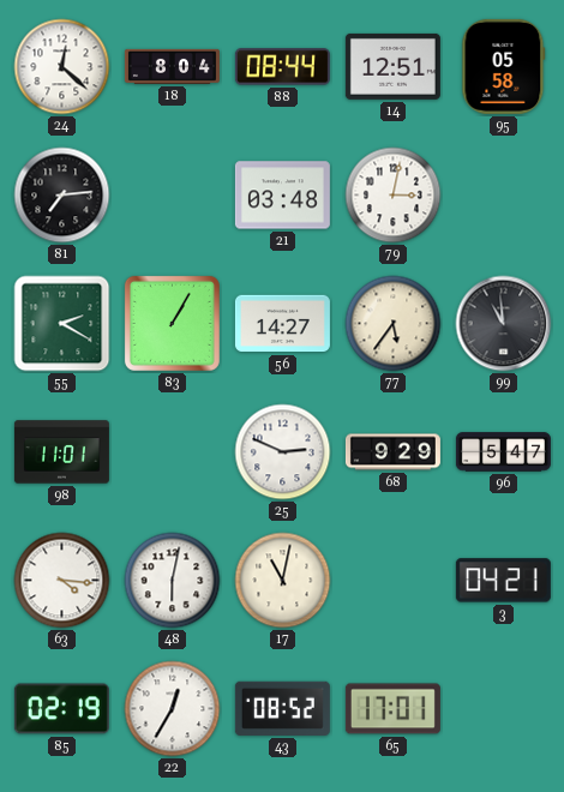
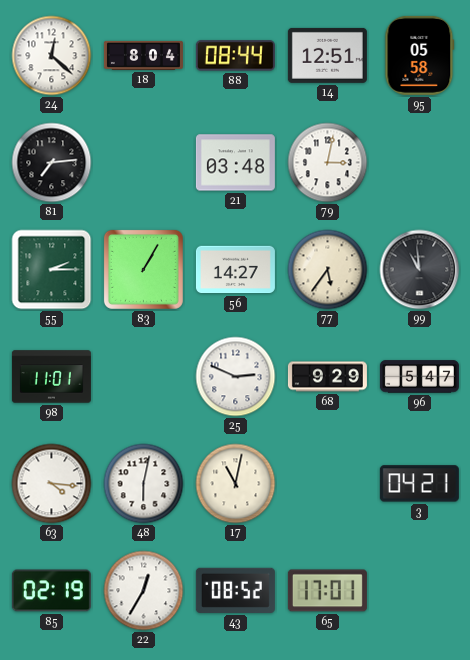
55: 2:20 -> 2:15 (52, 270)
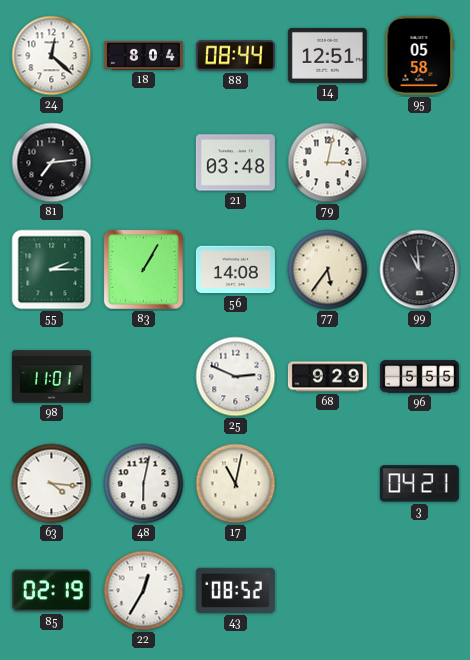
56: 14:27 -> 14:08 (235, 270)
96: 5:47 -> 5:55 (419, 377)
65: 17:01 -> none (327, 591)
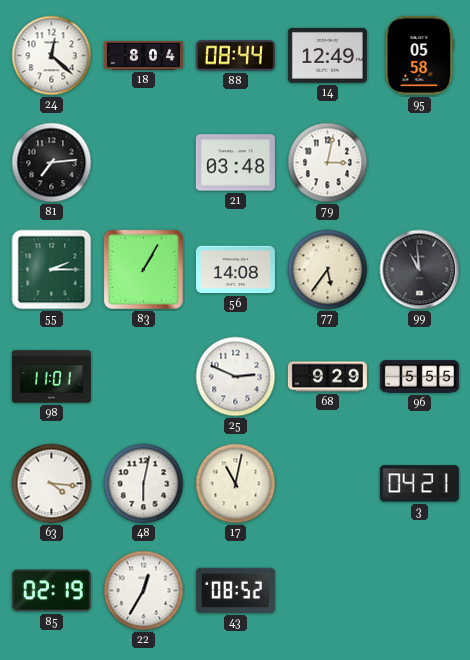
14: 12:51 -> 12:49 (327, 55)
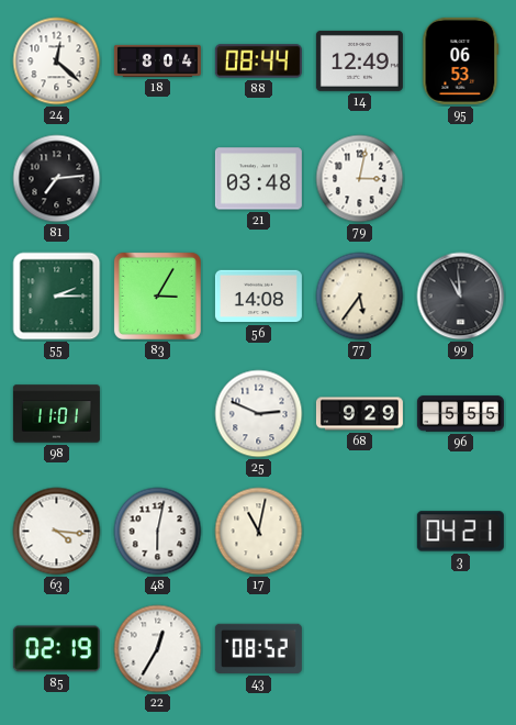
95: 05:58 -> 06:53 (461, 60)
83: 1:05 -> 3:05 (157, 295)
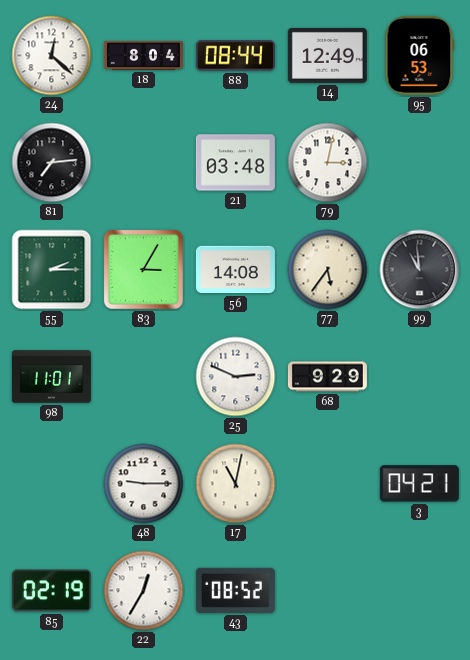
96: 5:55 -> none (460, 414)
63: 4:16 -> none (57, 532)
48: 6:02 -> 9:15 (144, 484)
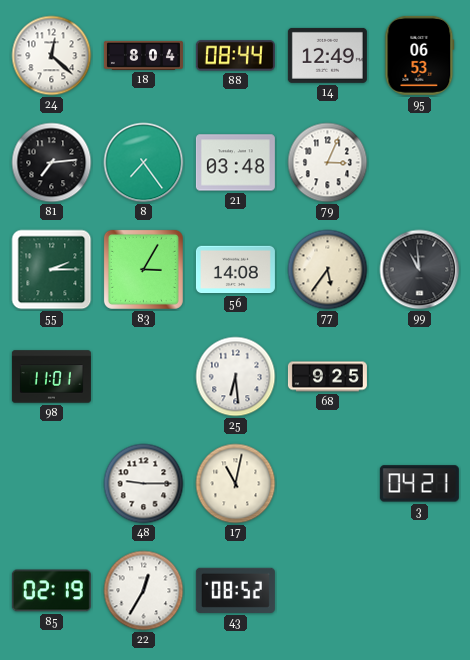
8: none -> 7:24 (144, 163)
79: 3:02 -> 3:04 (328, 163)
25: 2:49 -> 6:29 (236, 377)
68: 9:29 -> 9:25 (327, 377)
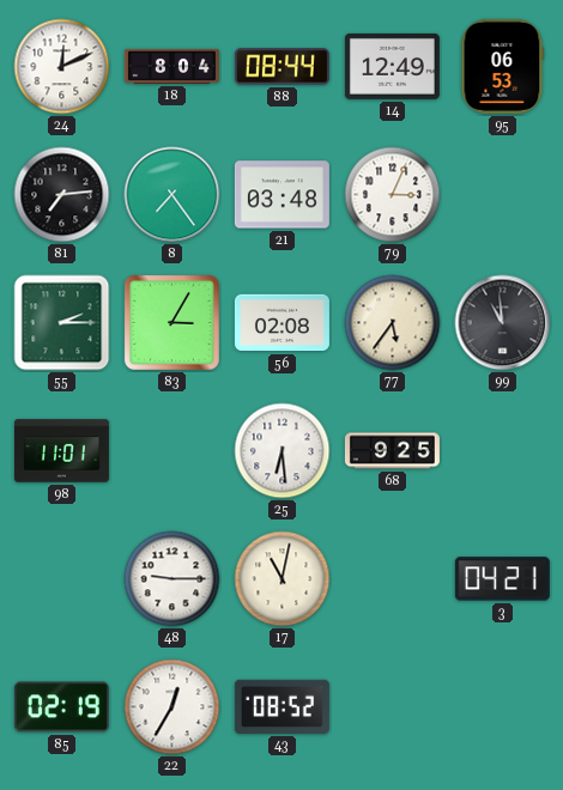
24: 12:22 -> 12:11 (62, 67)
56: 14:08 -> 02:08 (281, 323)
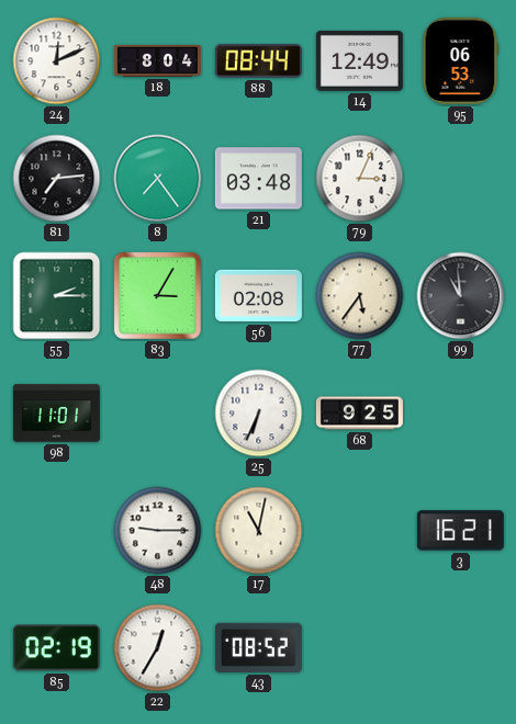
25: 6:29 -> 6:34 (259, 414)
3: 04:21 -> 16:21 (460, 531)
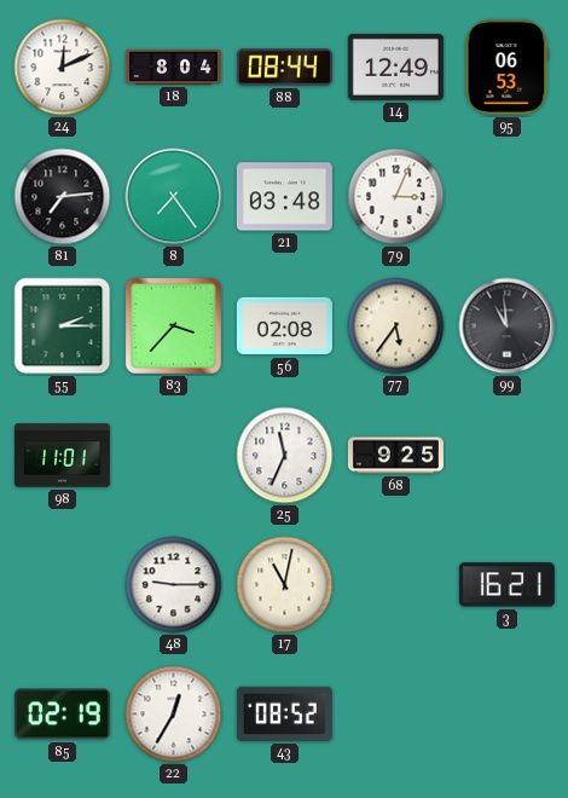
83: 3:05 -> 3:37 (173, 325)
25: 6:34 -> 11:34 (285, 456)
